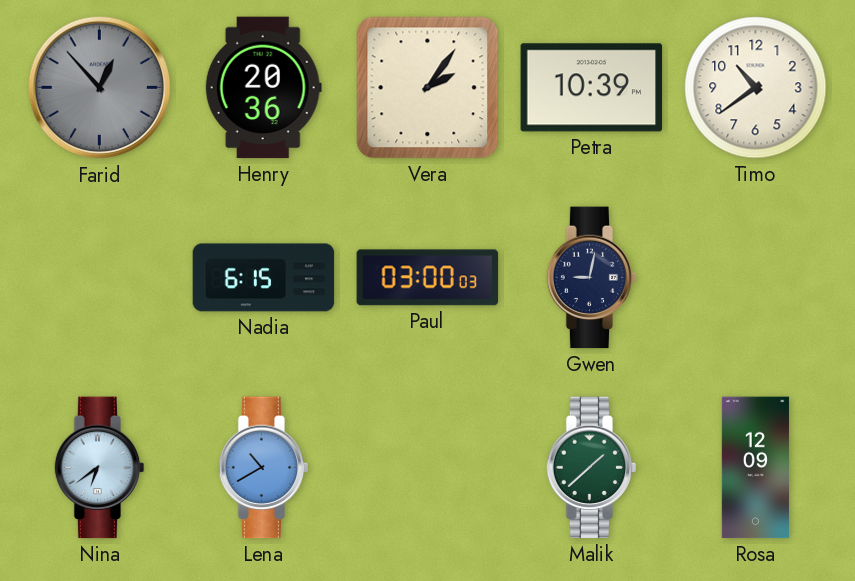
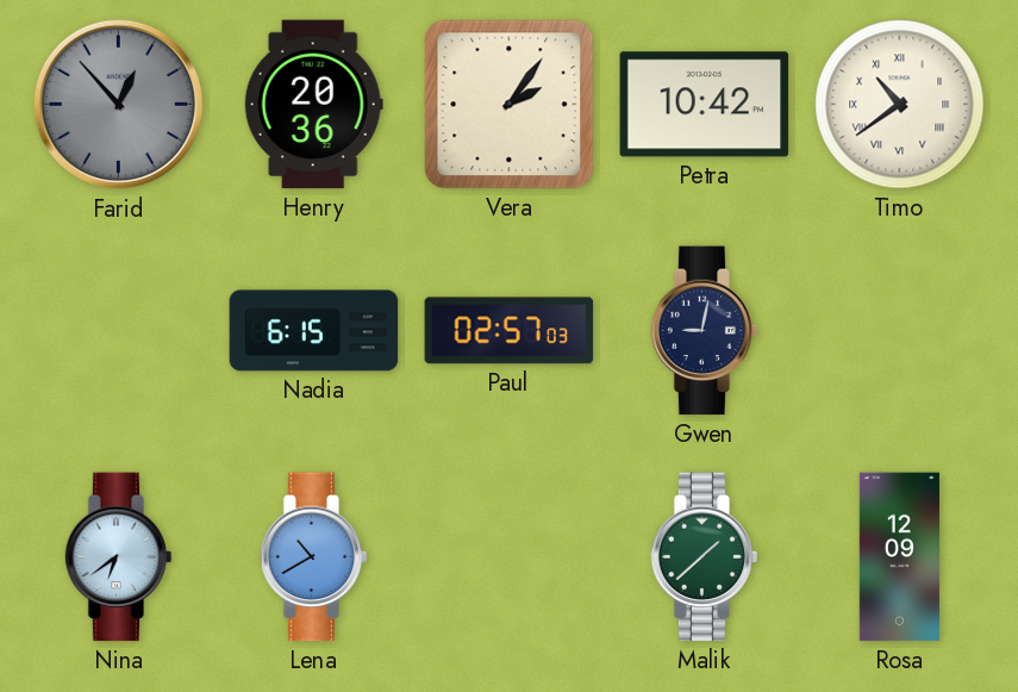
Petra: 10:39 -> 10:42 (705, 105)
Timo numerals: Arabic -> Roman (900, 105)
Paul: 03:00 -> 02:57 (510, 331)
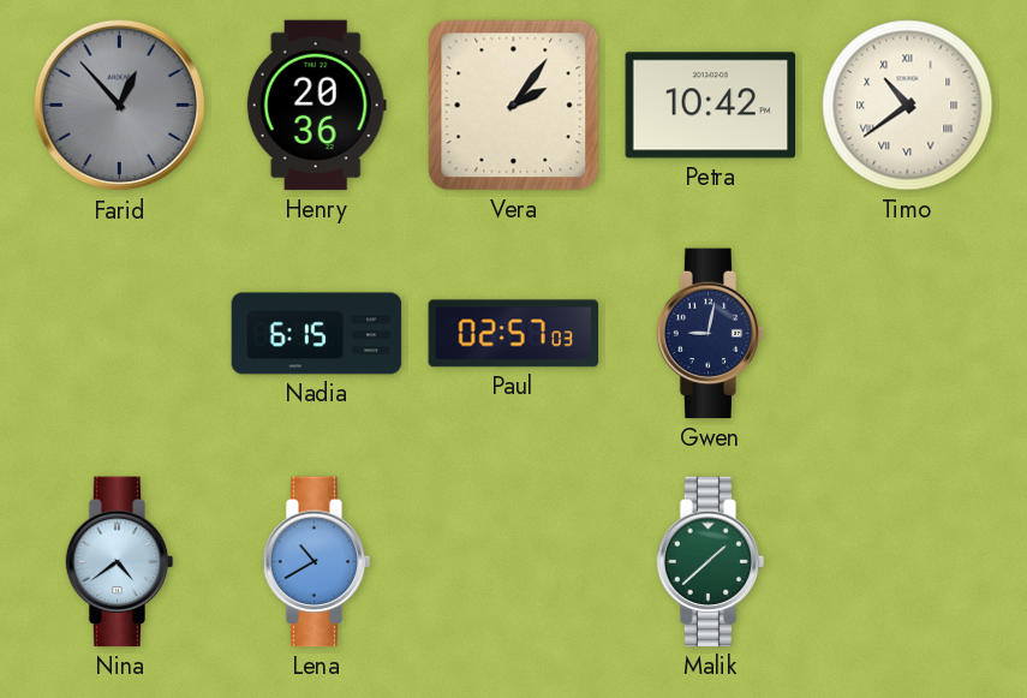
Nina: 6:39 -> 4:39 (120, 562)
Rosa: 12:09 -> none (899, 557)
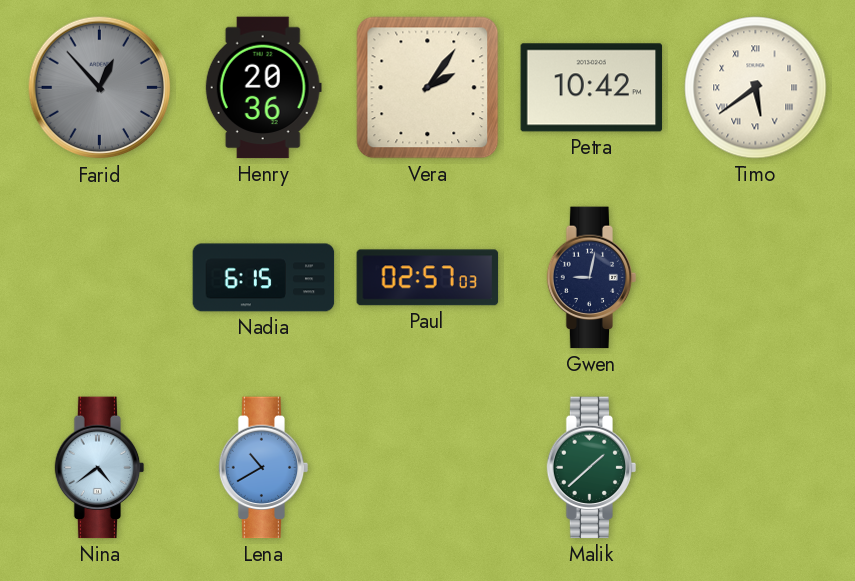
Timo: 10:39 -> 5:39 (756, 88)
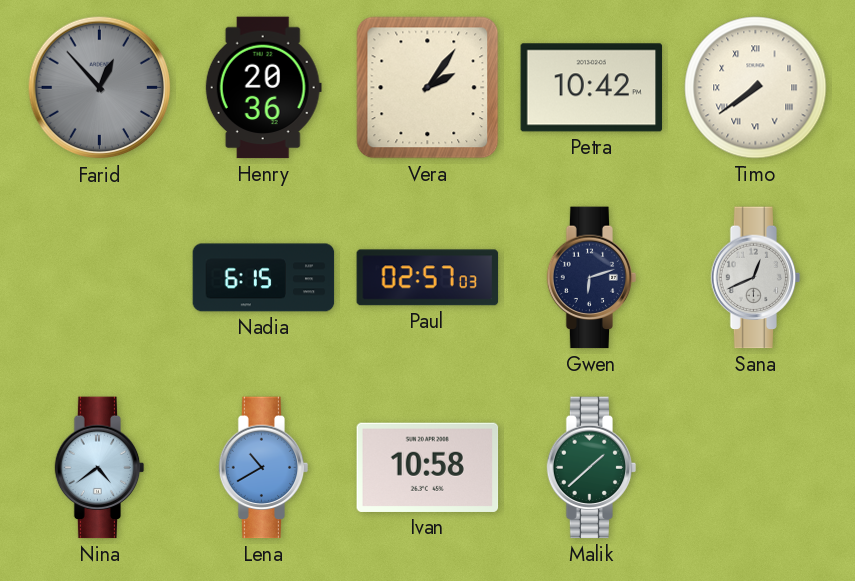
Timo: 5:39 -> 7:39 (756, 88)
Gwen: 9:02 -> 6:12 (592, 278)
Sana: none -> 12:41 (756, 278)
Ivan: none -> 10:58 (428, 467)
